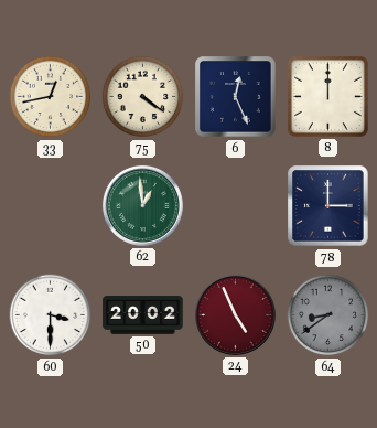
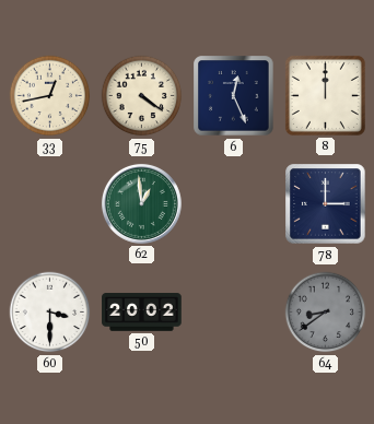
24: 4:56 -> none (235, 314)
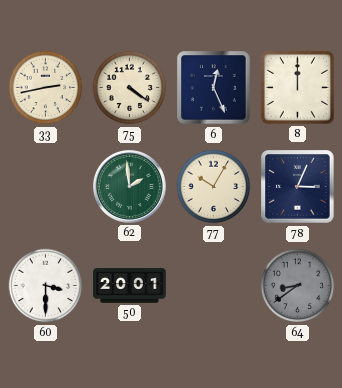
33: 12:43 -> 2:43 (46, 88)
62: 12:59 -> 1:59 (129, 186)
77: none -> 10:05 (214, 187)
78: 3:00 -> 3:04 (298, 187)
50: 20:02 -> 20:01 (130, 286)
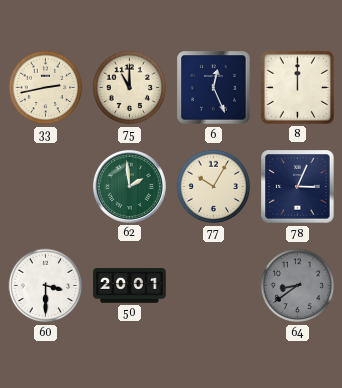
75: 4:21 -> 11:00 (130, 88)
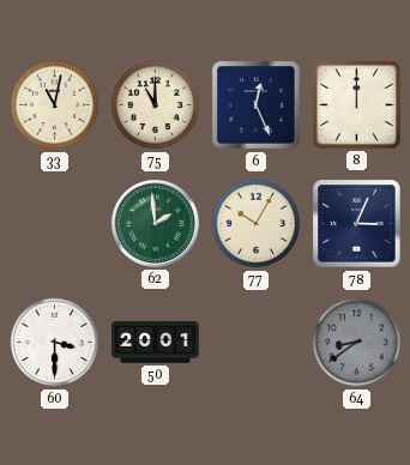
33: 2:43 -> 11:02 (55, 105)
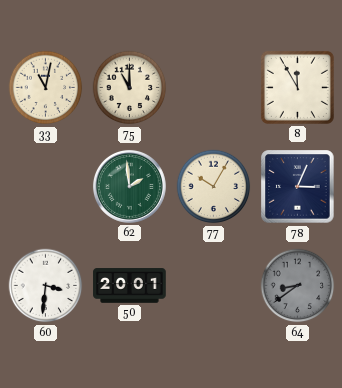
6: 12:26 -> none (257, 105)
8: 12:00 -> 11:55 (297, 87)
60: 3:30 -> 3:31 (46, 286)
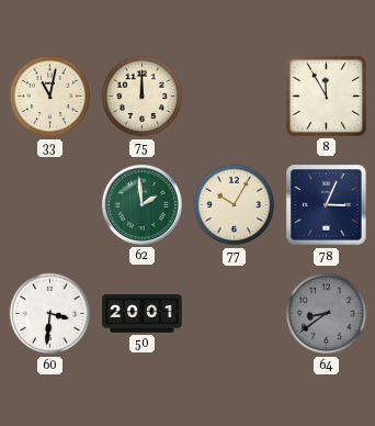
75: 11:00 -> 12:00 (143, 97)
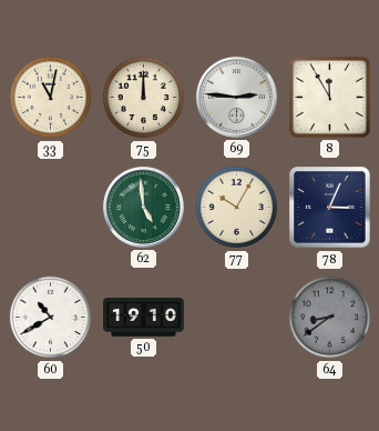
69: none -> 2:46 (236, 97)
62: 1:59 -> 4:59 (143, 207)
60: 3:31 -> 10:40 (51, 318)
50: 20:01 -> 19:10 (144, 318)
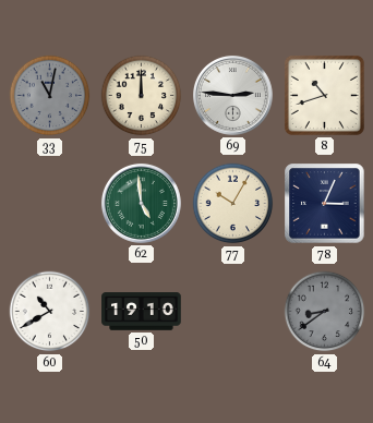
33 dial: cream -> grey (50, 96)
8: 11:55 -> 10:42 (324, 95)
